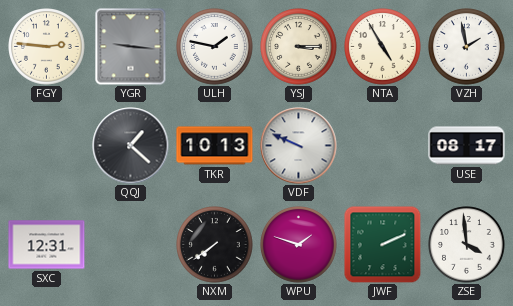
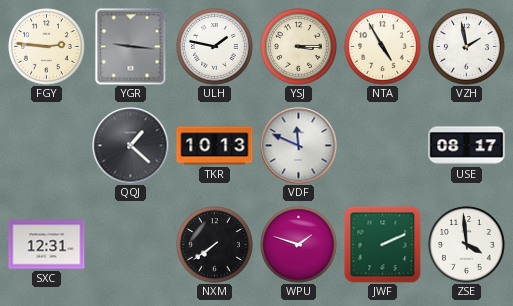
VDF: 9:49 -> 11:49 (299, 146)
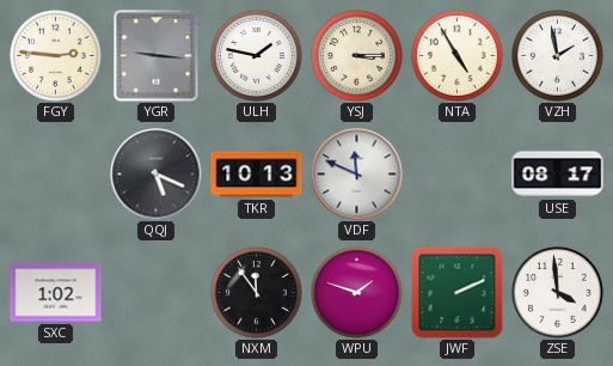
QQJ: 1:22 -> 5:19 (157, 175)
SXC: 12:31 -> 1:02 (56, 293)
NXM: 7:39 -> 11:54 (257, 293)
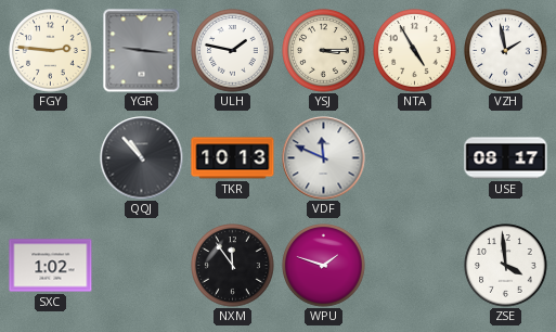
QQJ: 5:19 -> 10:53 (142, 158)
JWF: 2:11 -> none (456, 292)
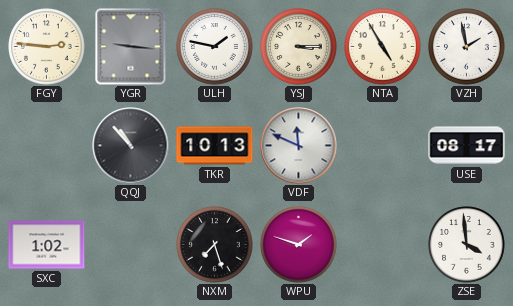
NXM: 11:54 -> 7:27 (215, 245)
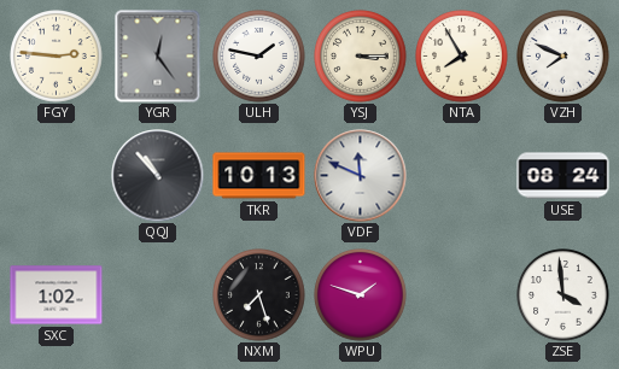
YGR: 9:16 -> 12:24 (158, 57)
NTA: 4:55 -> 7:55 (462, 57)
VZH: 1:58 -> 7:49 (563, 57)
USE: 08:17 -> 08:24 (563, 176)
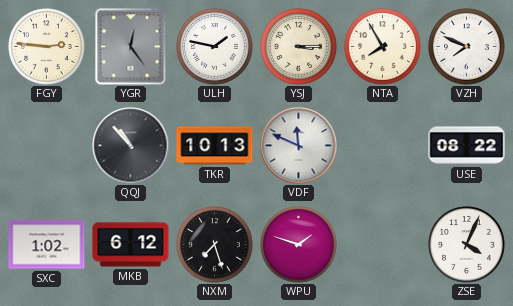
USE: 08:24 -> 08:22 (467, 146)
MKB: none -> 6:12 (131, 245)
ZSE: 3:59 -> 4:04 (467, 245)
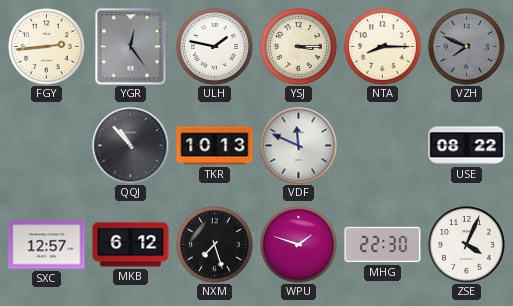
FGY: 2:46 -> 2:44 (47, 47)
NTA: 7:55 -> 8:15 (383, 47)
VZH dial: white -> grey (467, 47)
SXC: 1:02 -> 12:57 (47, 245)
MHG: none -> 22:30 (383, 245)
